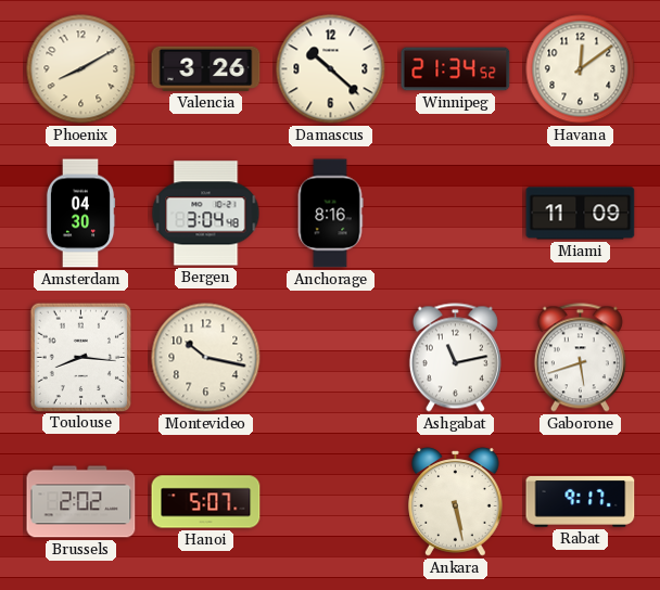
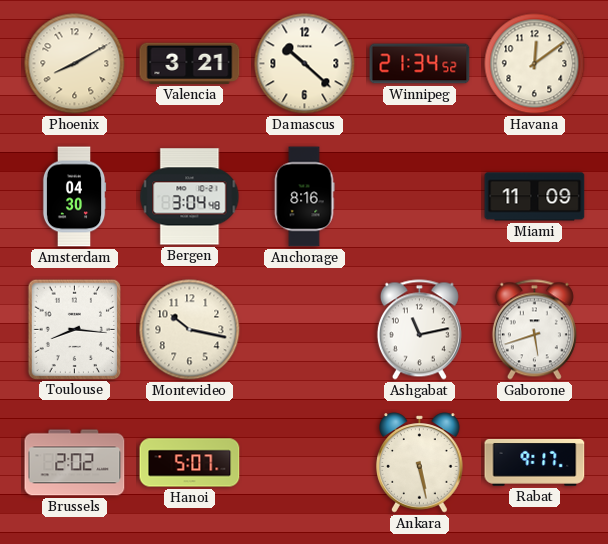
Valencia: 3:26 -> 3:21 (190, 63)
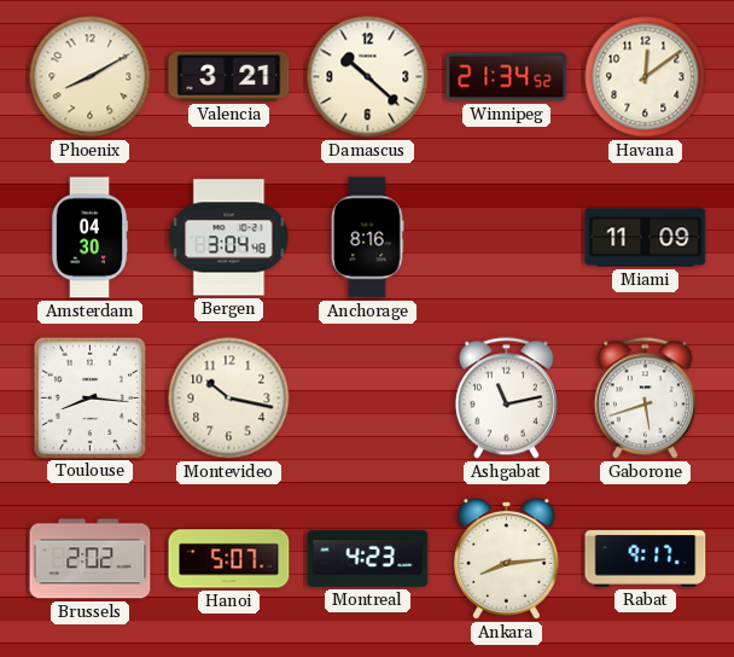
Montreal: none -> 4:23 (368, 559)
Ankara: 5:28 -> 8:14 (507, 559)
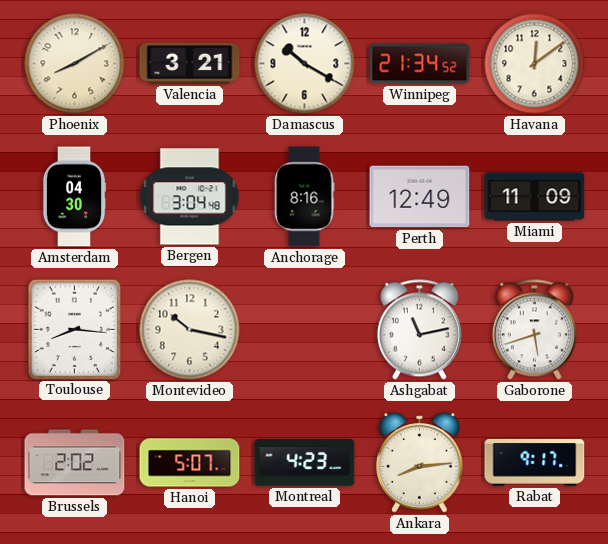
Damascus: 10:22 -> 10:20 (305, 64)
Perth: none -> 12:49 (420, 197)
